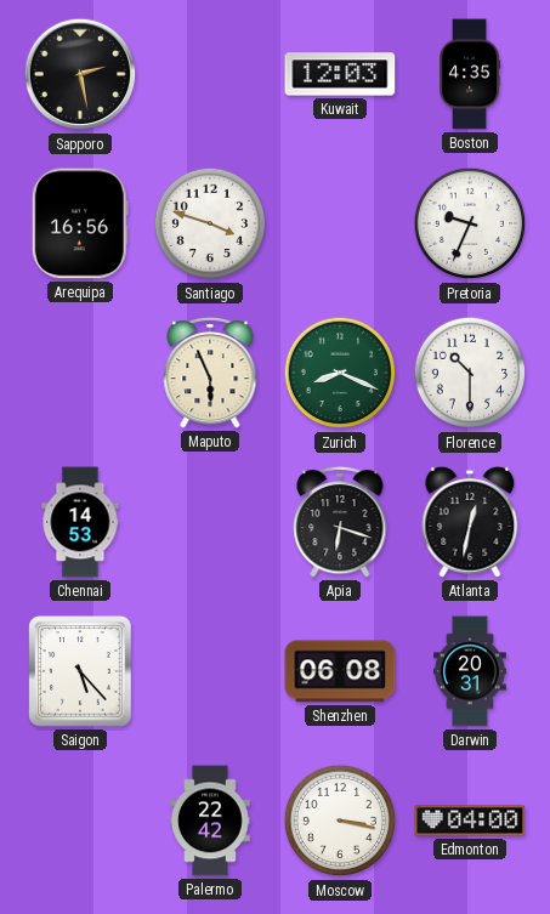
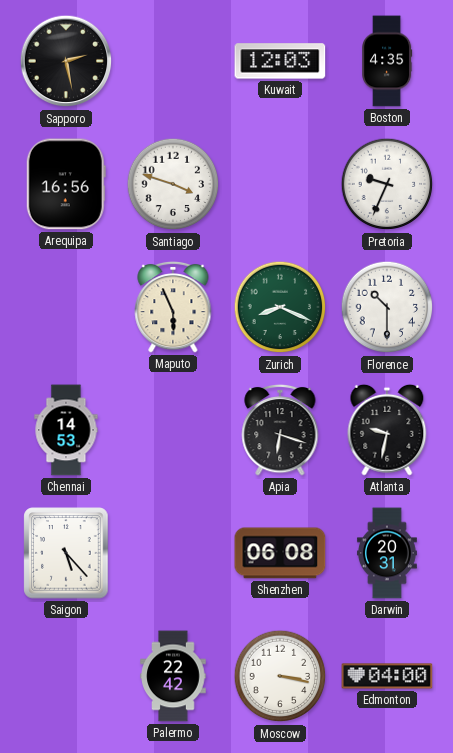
Atlanta: 12:32 -> 9:32 (387, 430)
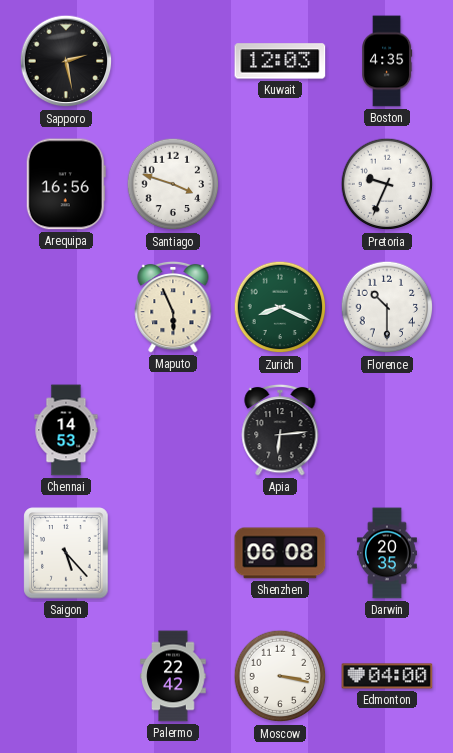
Apia: 6:18 -> 6:14 (280, 430)
Atlanta: 9:32 -> none (387, 430)
Darwin: 20:31 -> 20:35 (387, 553)
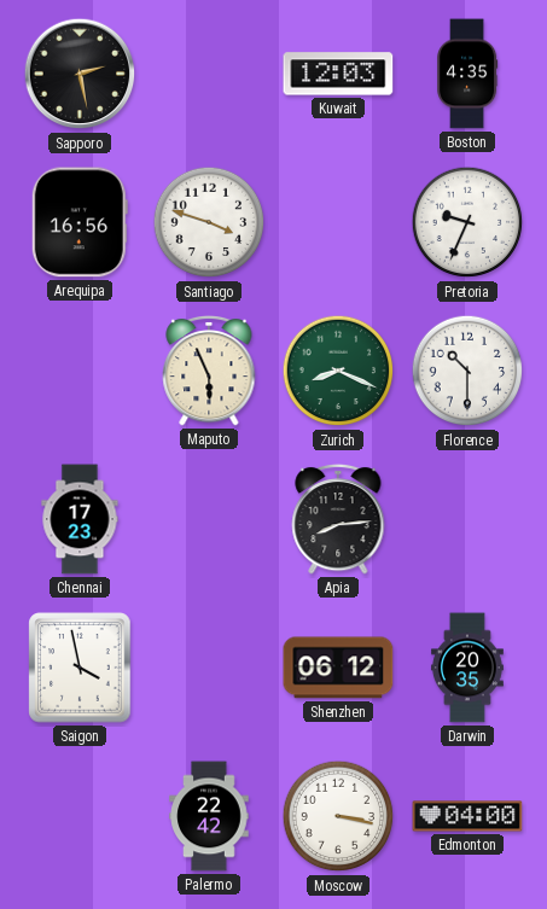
Chennai: 14:53 -> 17:23 (80, 519)
Apia: 6:14 -> 8:14 (338, 519)
Saigon: 5:23 -> 3:58 (80, 668)
Shenzhen: 06:08 -> 06:12 (338, 668)
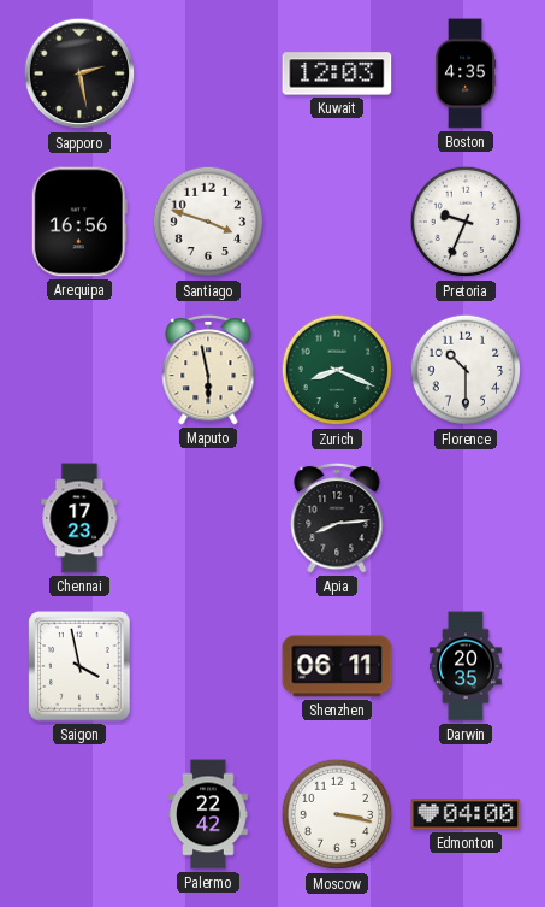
Maputo: 5:56 -> 5:58 (208, 370)
Shenzhen: 06:12 -> 06:11 (337, 666)
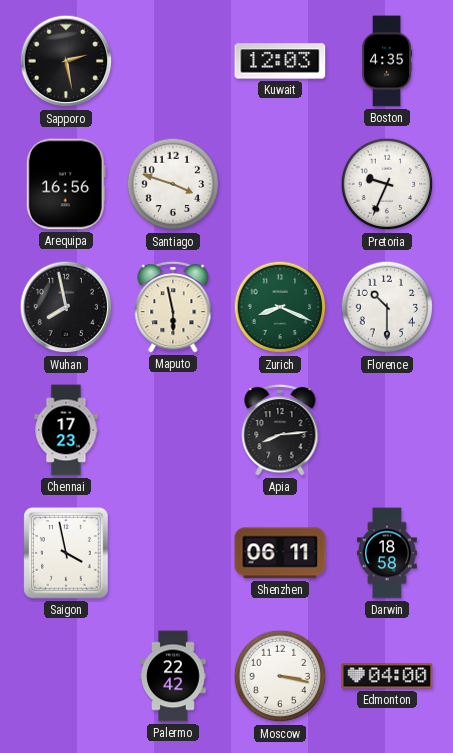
Wuhan: none -> 7:58 (66, 307)
Darwin: 20:35 -> 18:58 (387, 553)
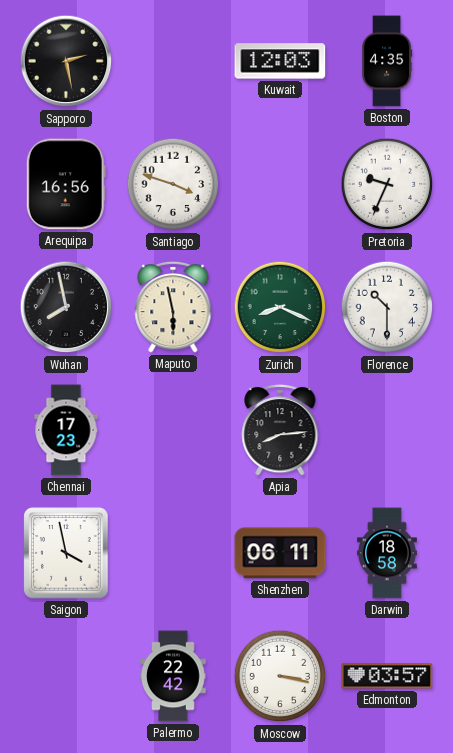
Edmonton: 04:00 -> 03:57 (387, 676)
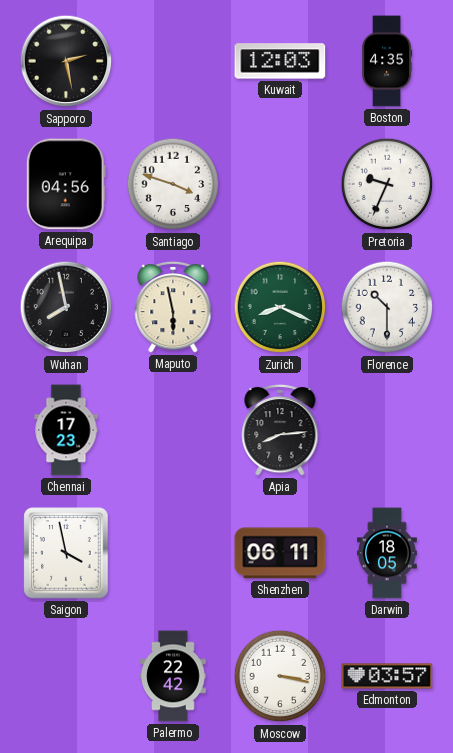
Arequipa: 16:56 -> 04:56 (66, 184)
Darwin: 18:58 -> 18:05 (387, 553)
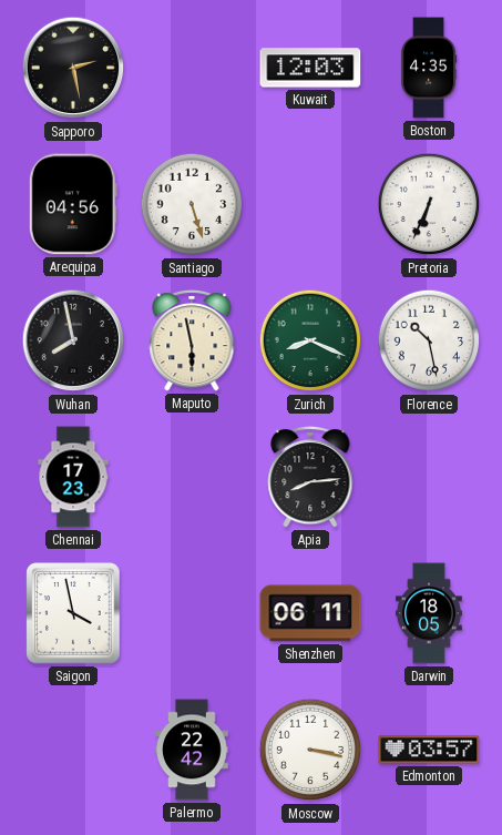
Santiago: 3:48 -> 5:27 (192, 204)
Pretoria: 9:34 -> 6:34 (429, 204)
Florence: 10:30 -> 10:28 (429, 340)
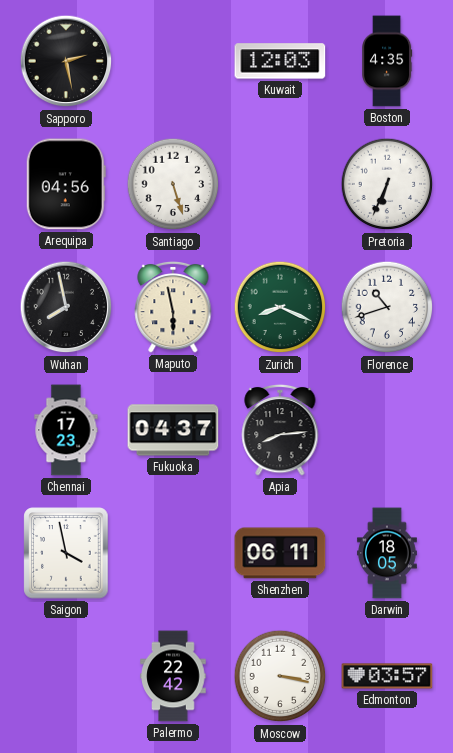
Florence: 10:28 -> 10:42 (387, 307)
Fukuoka: none -> 04:37 (173, 430)
